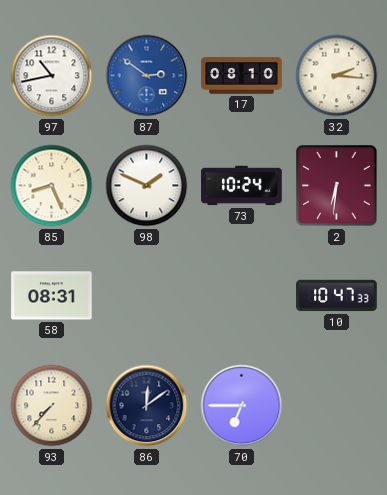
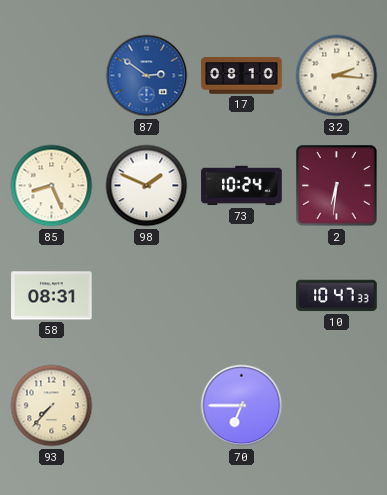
97: 10:43 -> none (52, 76)
86: 12:09 -> none (147, 406)
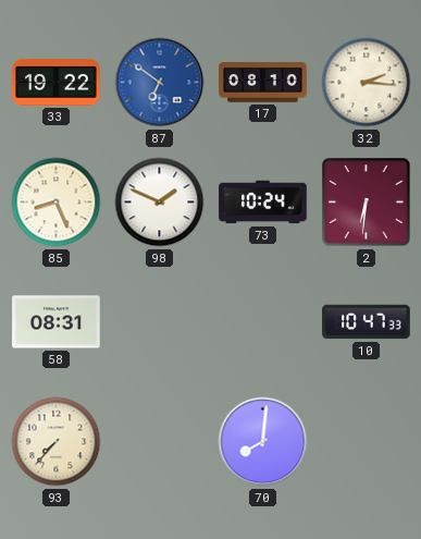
33: none -> 19:22 (57, 83)
87: 2:51 -> 6:51 (160, 83)
70: 6:45 -> 8:01 (263, 442)
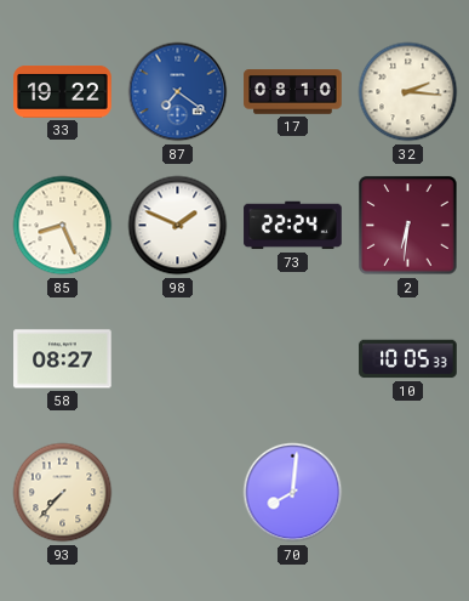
87: 6:51 -> 7:21 (178, 92)
73: 10:24 -> 22:24 (293, 226)
58: 08:31 -> 08:27 (63, 359)
10: 10:47 -> 10:05 (408, 359)
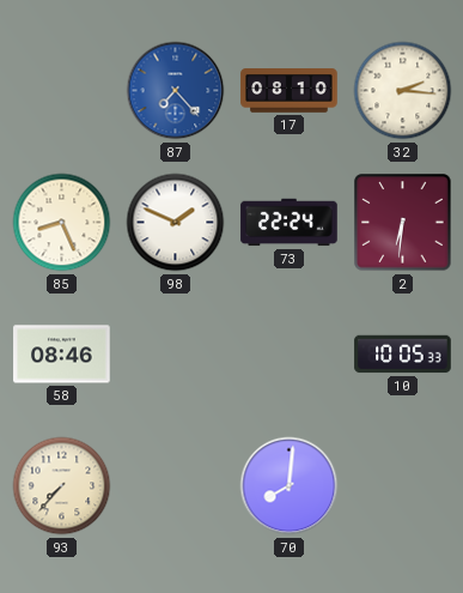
33: 19:22 -> none (63, 92)
87: 7:21 -> 7:23 (176, 91)
58: 08:27 -> 08:46 (62, 355)
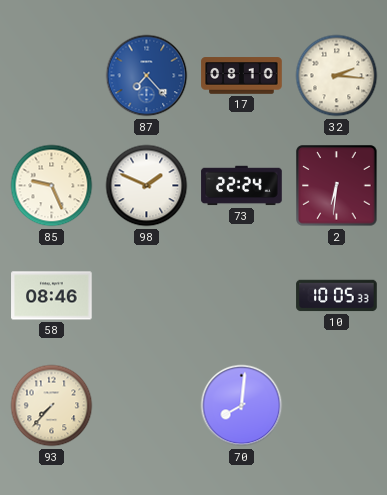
85: 8:26 -> 9:26 (52, 186)
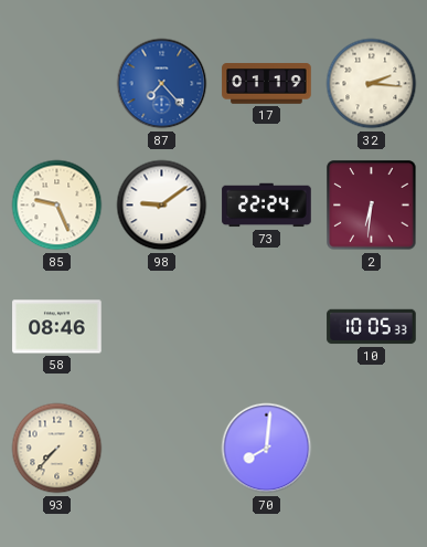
17: 08:10 -> 01:19 (267, 84)
98: 1:49 -> 9:09 (162, 206)
